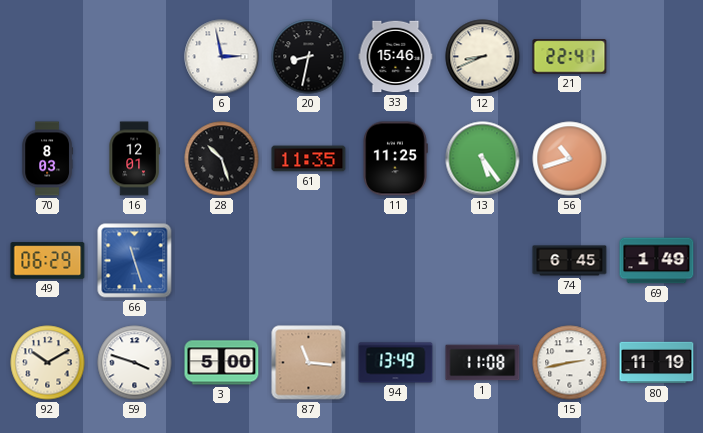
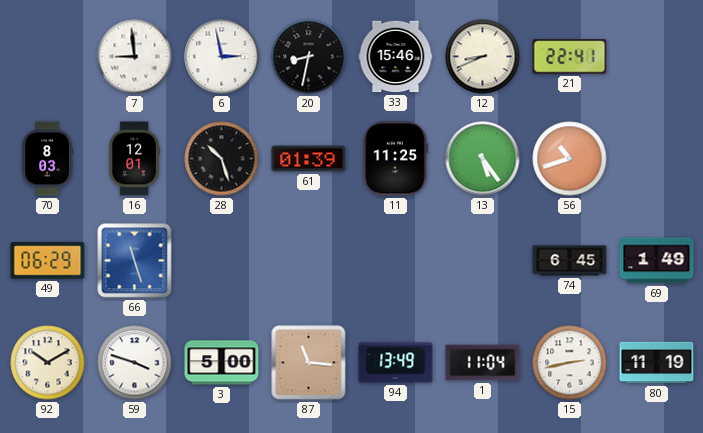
7: none -> 8:59 (135, 57)
61: 11:35 -> 01:39 (309, 159)
1: 11:08 -> 11:04 (483, 363)
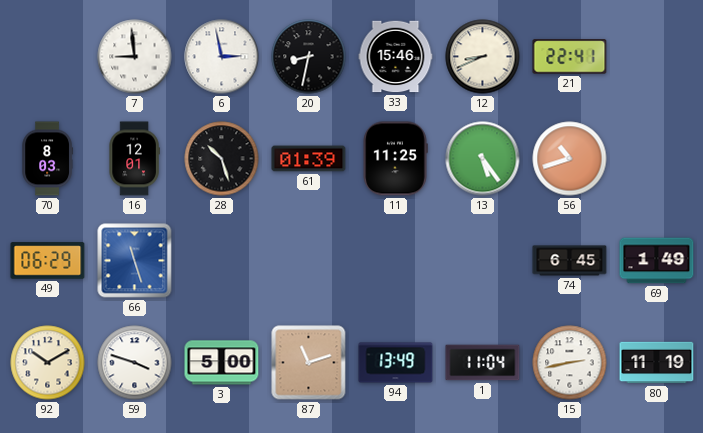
87: 11:16 -> 11:12 (309, 363)
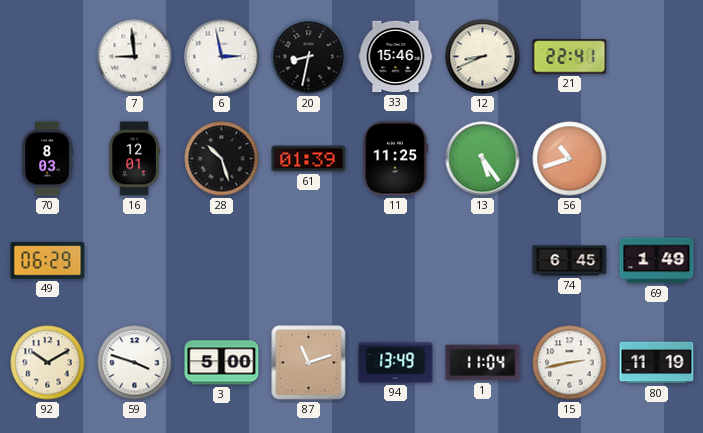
66: 11:27 -> none (135, 261)
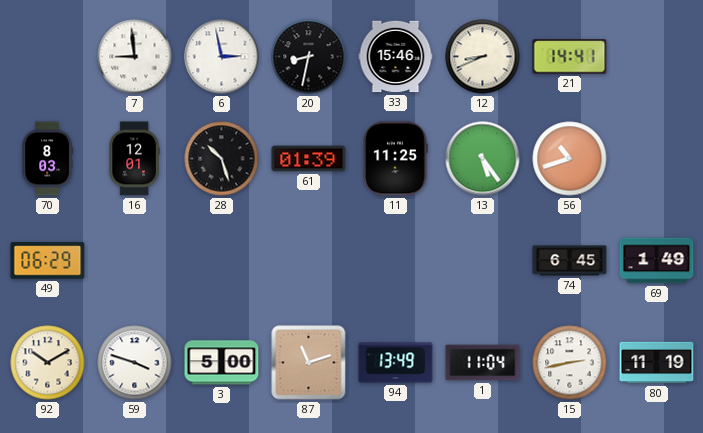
21: 22:41 -> 14:41 (570, 57)
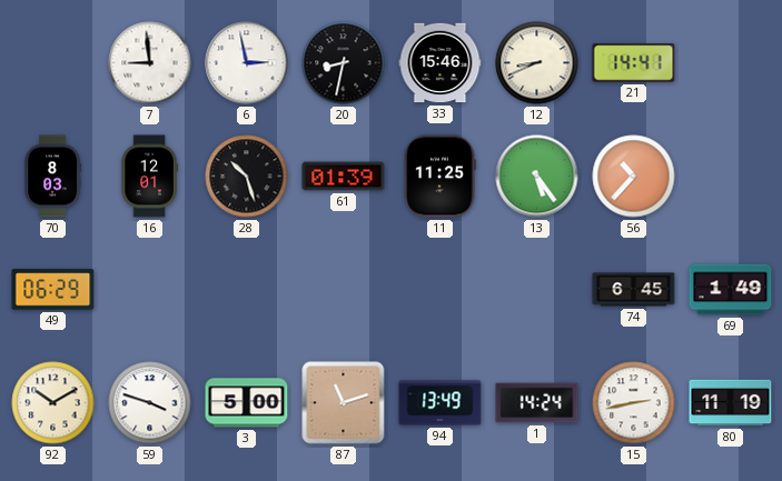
56: 10:42 -> 10:37 (634, 177)
1: 11:04 -> 14:24 (537, 403)
